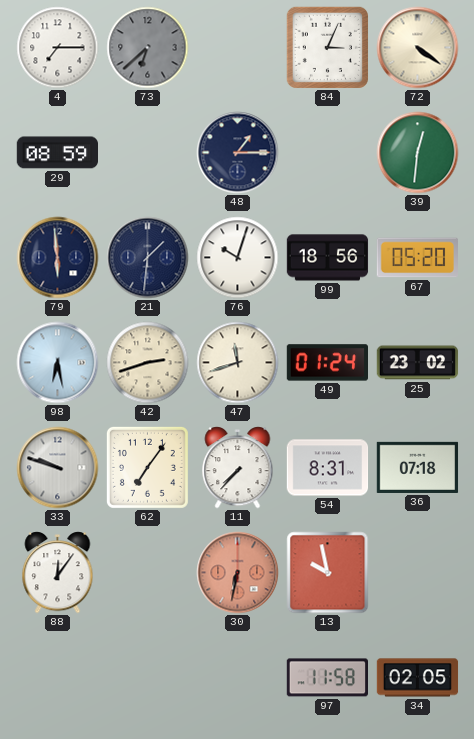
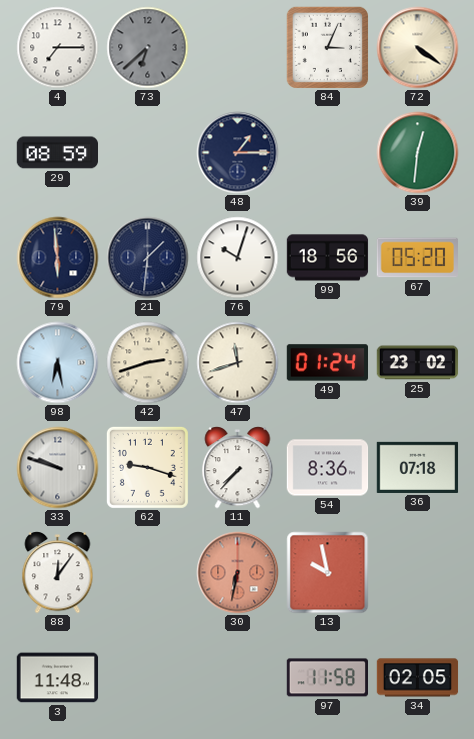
62: 7:06 -> 9:18 (147, 467)
54: 8:31 -> 8:36 (328, 468)
3: none -> 11:48 (58, 678)
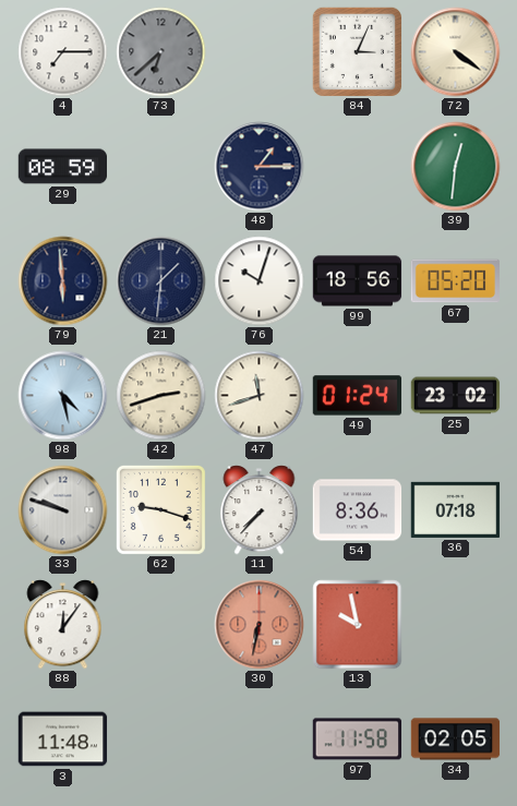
98: 6:28 -> 4:28 (63, 396)
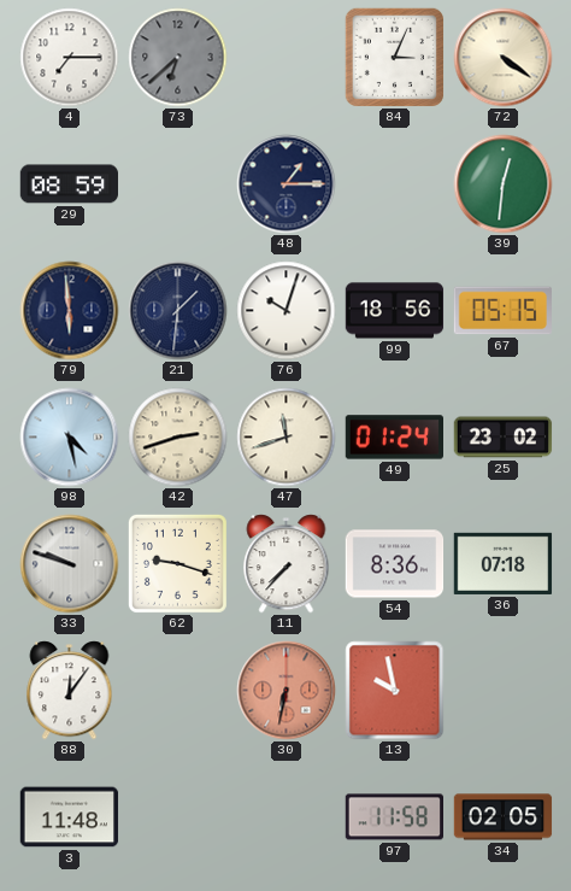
67: 05:20 -> 05:15 (502, 311)
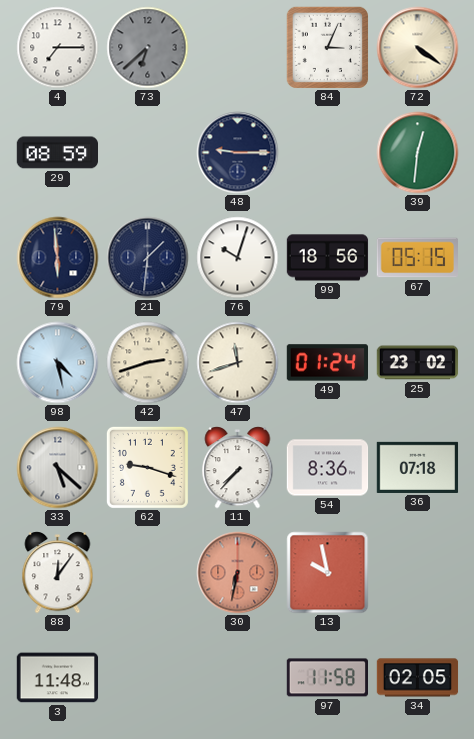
48: 1:15 -> 9:15 (238, 153)
33: 9:48 -> 5:22 (58, 468)
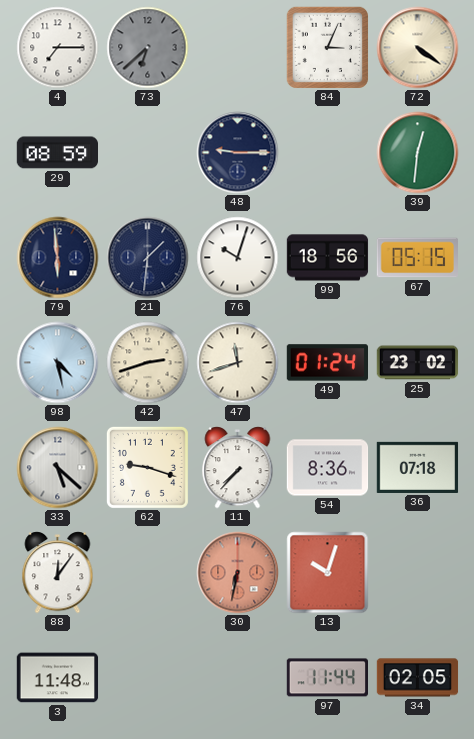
13: 9:58 -> 10:03 (328, 573)
97: 11:58 -> 11:44 (327, 678)
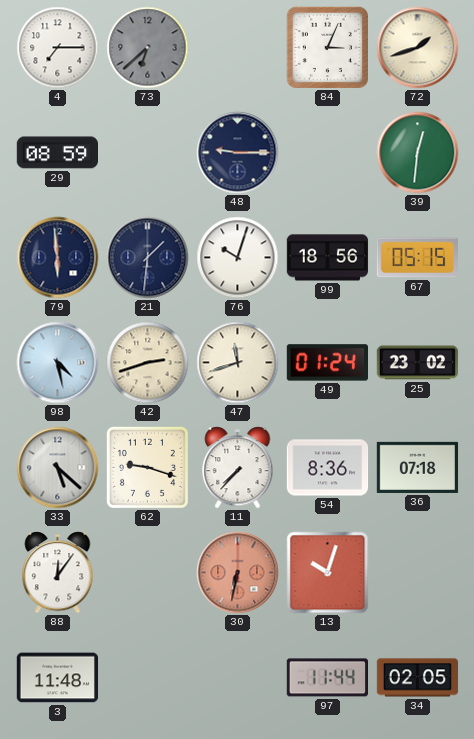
72: 4:21 -> 1:42 (418, 48)
